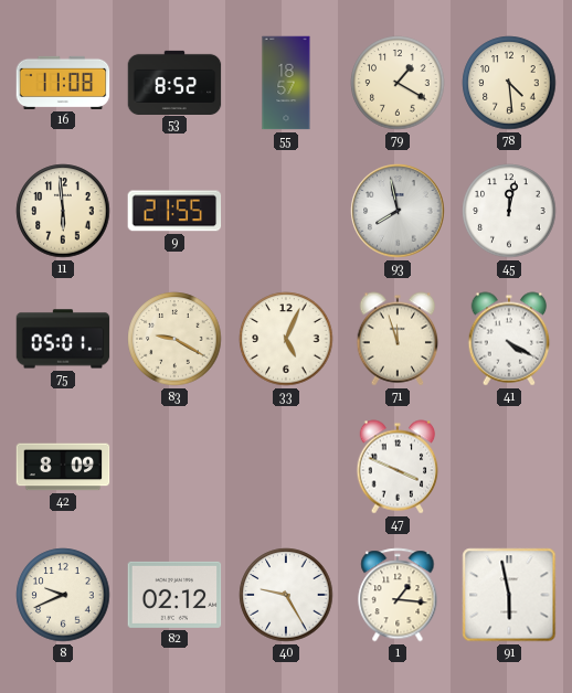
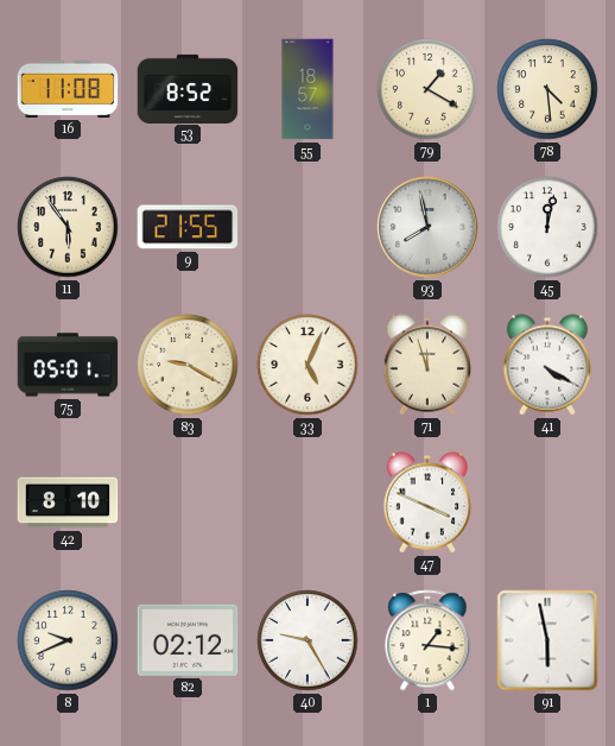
11: 5:59 -> 5:54 (68, 227)
42: 8:09 -> 8:10 (68, 502)
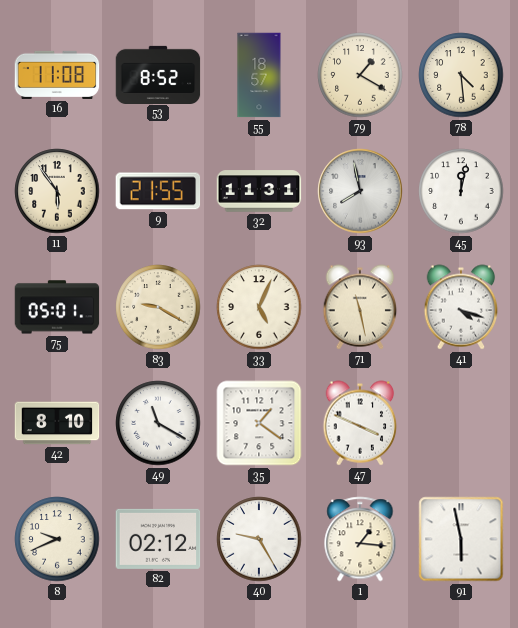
32: none -> 11:31 (259, 191)
71: 11:57 -> 11:28 (360, 307)
41: 4:20 -> 4:18 (461, 307)
49: none -> 11:20 (158, 423)
35: none -> 1:21 (259, 423)
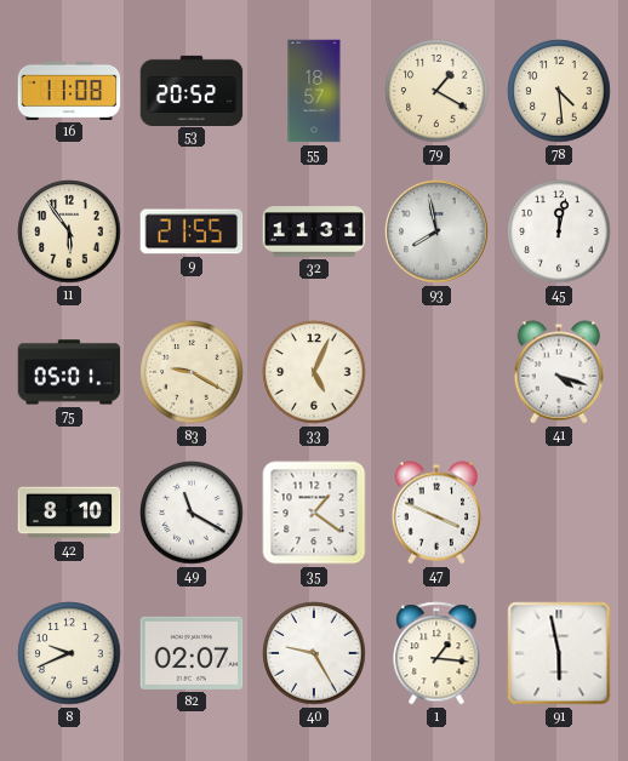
53: 8:52 -> 20:52 (192, 90)
71: 11:28 -> none (360, 307)
82: 02:12 -> 02:07 (192, 653)
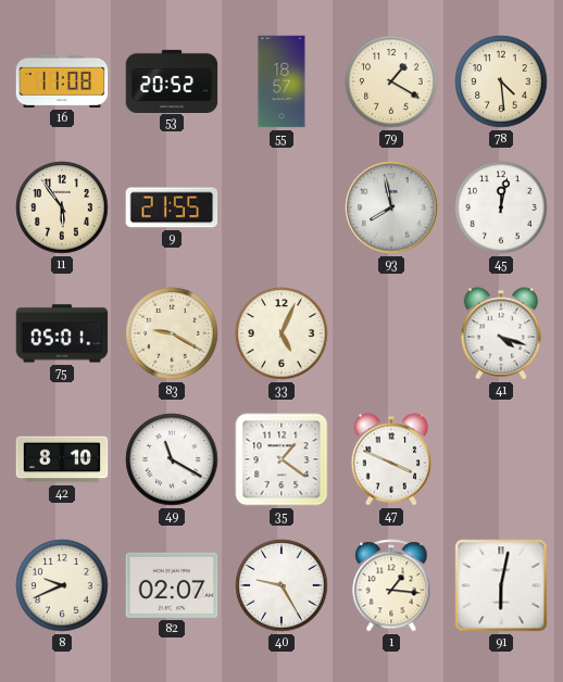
32: 11:31 -> none (314, 231)
91: 5:58 -> 6:02 (501, 585)
